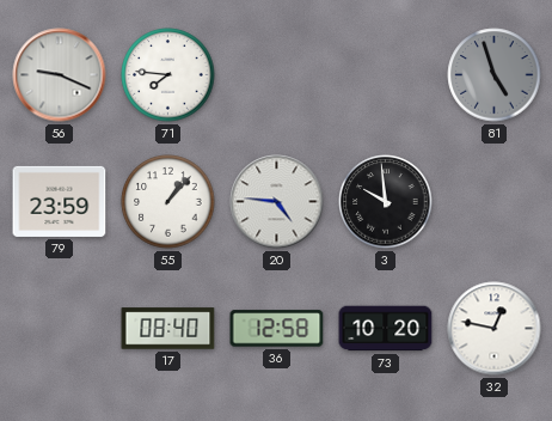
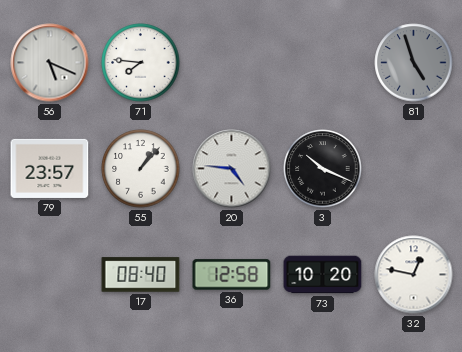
56: 9:19 -> 5:19 (50, 63)
79: 23:59 -> 23:57 (50, 168)
3: 9:59 -> 10:19 (323, 169)
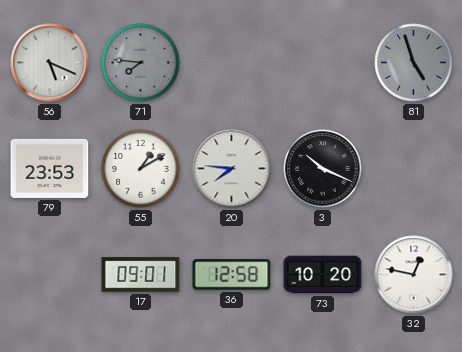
71 dial: white -> grey (141, 63)
79: 23:57 -> 23:53 (50, 168)
55: 1:07 -> 1:10 (141, 169)
20: 4:46 -> 7:46 (232, 169)
17: 08:40 -> 09:01 (141, 275)
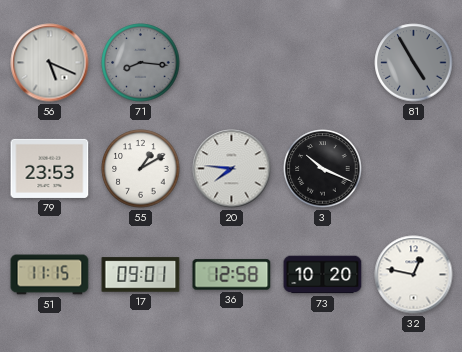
71: 7:46 -> 8:16 (141, 63)
81: 4:57 -> 4:55 (414, 63)
51: none -> 11:15 (50, 275)
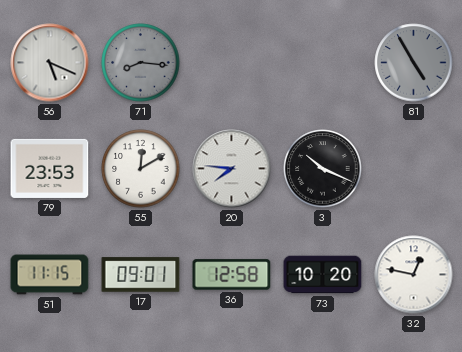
55: 1:10 -> 12:10 (141, 169)
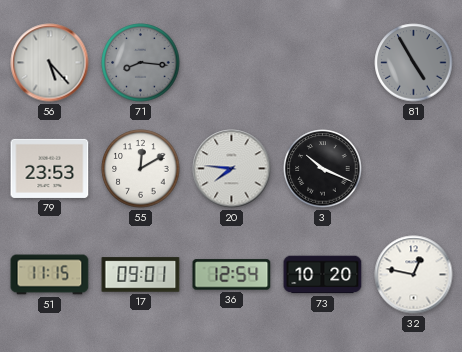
56: 5:19 -> 5:23 (50, 63)
36: 12:58 -> 12:54 (232, 275)
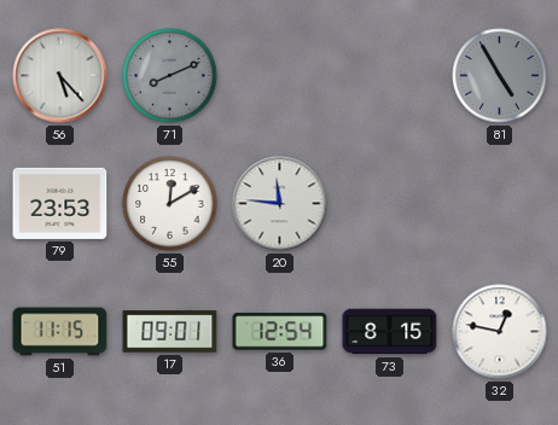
71: 8:16 -> 8:11 (170, 76)
20: 7:46 -> 11:46 (280, 204)
3: 10:19 -> none (323, 169)
73: 10:20 -> 8:15 (390, 332)
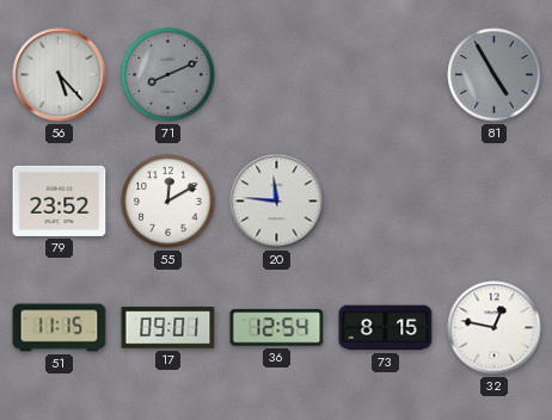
79: 23:53 -> 23:52 (60, 200)
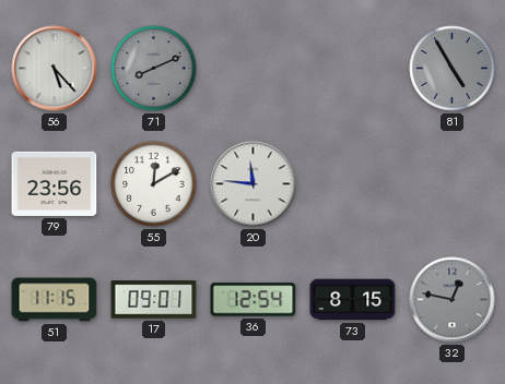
79: 23:52 -> 23:56 (55, 183)
32 dial: white -> grey (453, 300)
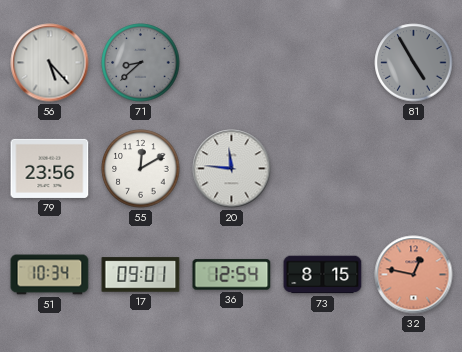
71: 8:11 -> 8:38 (141, 63)
51: 11:15 -> 10:34 (50, 275)
32 dial: grey -> salmon (414, 275)
